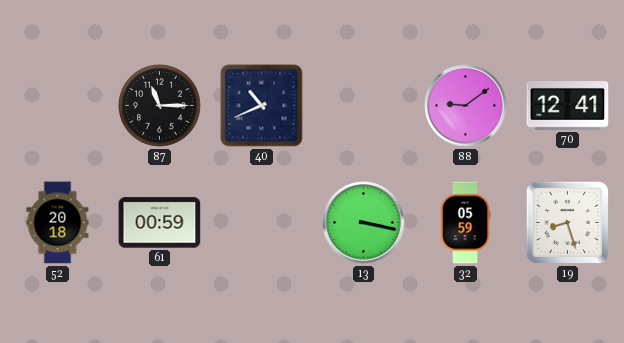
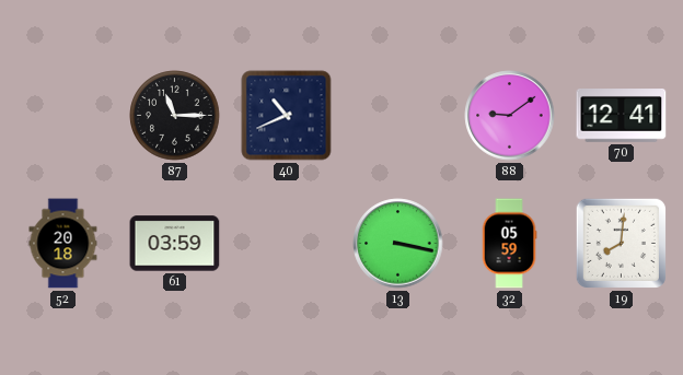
61: 00:59 -> 03:59 (175, 244)
19: 8:27 -> 8:01 (621, 243)
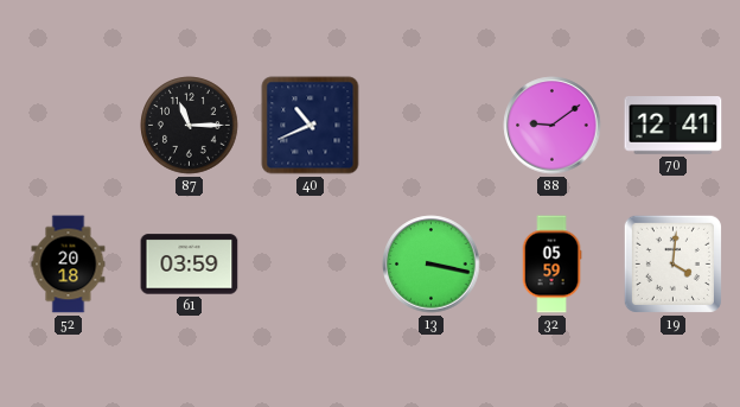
19: 8:01 -> 4:01 (672, 263)
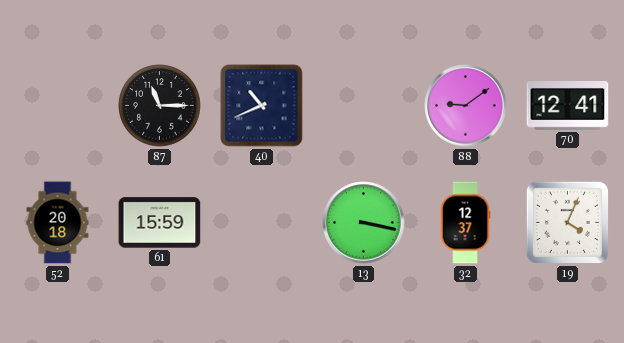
61: 03:59 -> 15:59 (160, 223)
32: 05:59 -> 12:37 (465, 223)
19: 4:01 -> 4:04 (567, 222)
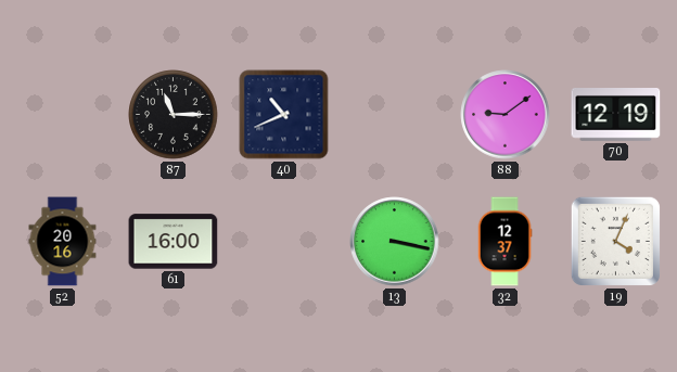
70: 12:41 -> 12:19 (616, 115)
52: 20:18 -> 20:16 (63, 242)
61: 15:59 -> 16:00 (174, 242)
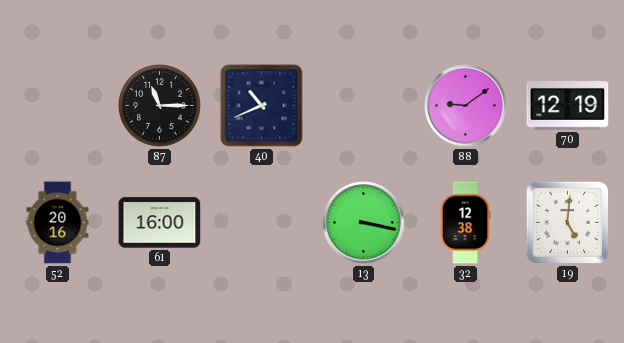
32: 12:37 -> 12:38 (465, 223)
19: 4:04 -> 5:01 (567, 222)
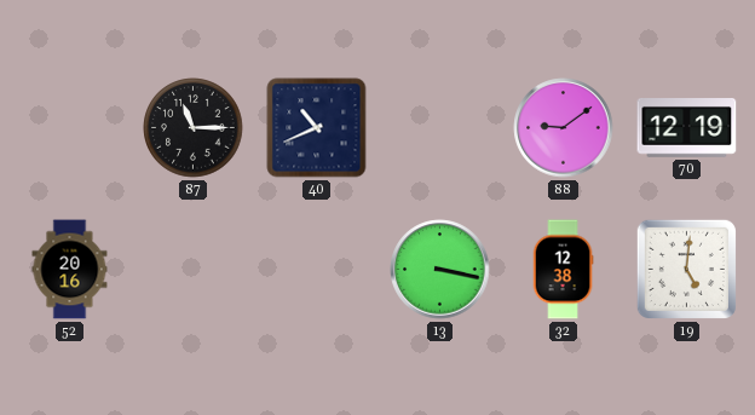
61: 16:00 -> none (160, 223)
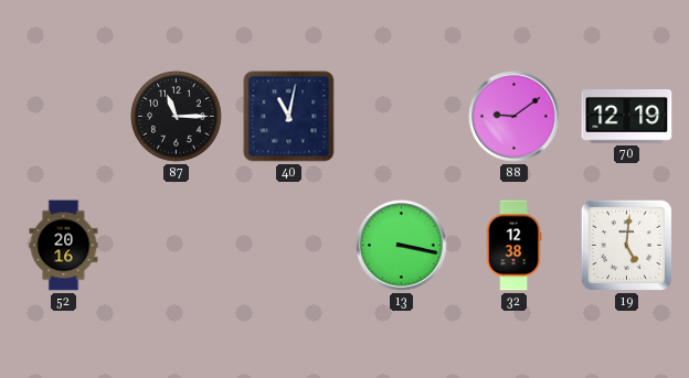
40: 10:41 -> 11:02 (289, 117)
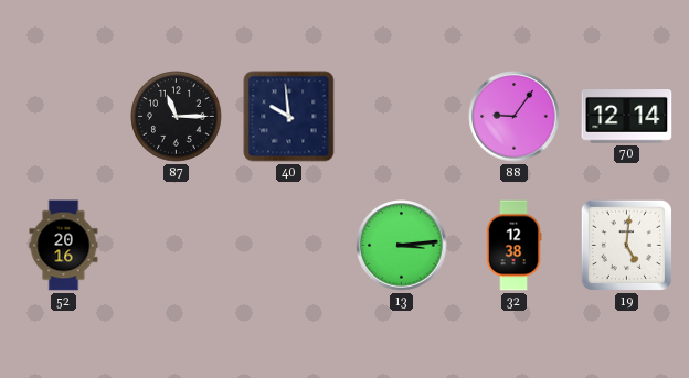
40: 11:02 -> 9:59 (289, 117)
88: 9:09 -> 9:06 (515, 117)
70: 12:19 -> 12:14 (627, 117)
13: 3:17 -> 3:14 (402, 246)
